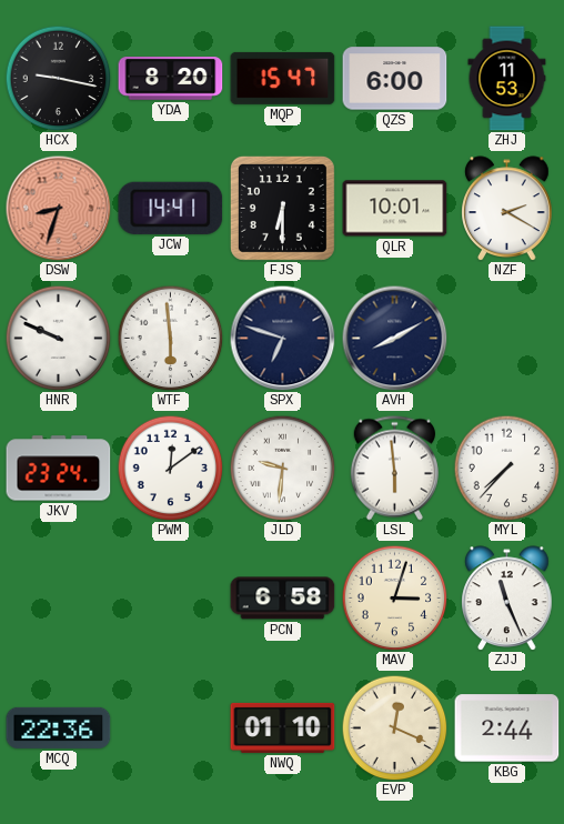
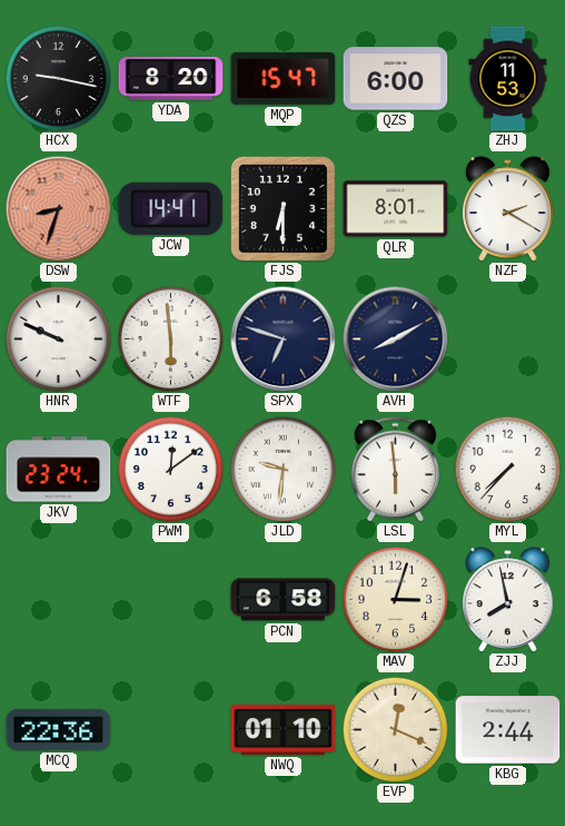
QLR: 10:01 -> 8:01 (396, 209)
ZJJ: 11:26 -> 7:58 (508, 600)
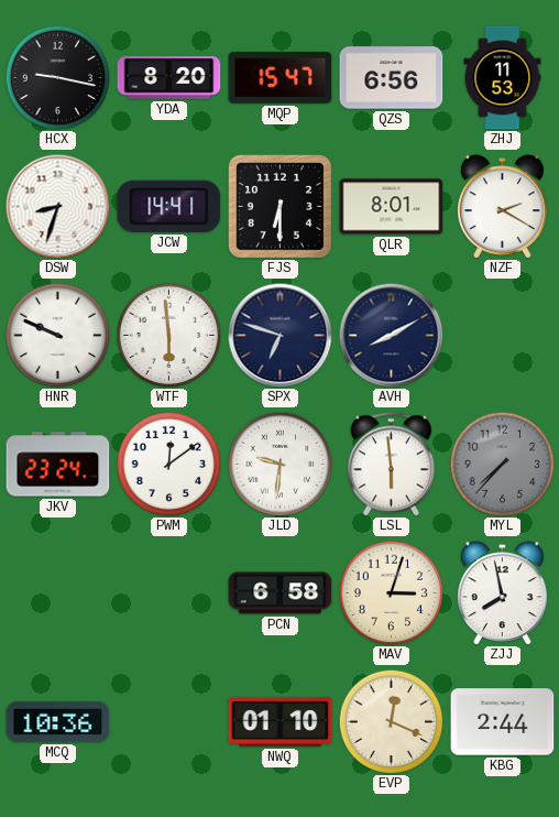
QZS: 6:00 -> 6:56 (392, 78)
DSW dial: salmon -> white (57, 206)
MYL dial: white -> grey (502, 464)
MCQ: 22:36 -> 10:36 (58, 721)
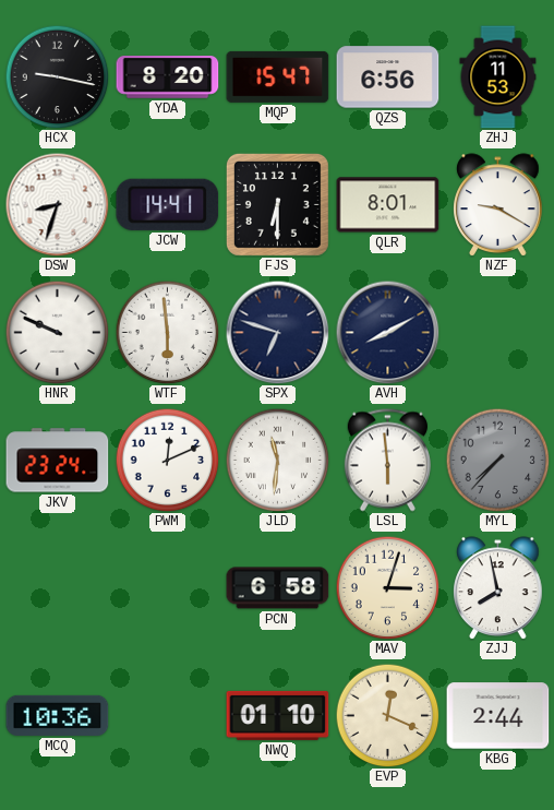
NZF: 2:20 -> 9:20 (498, 205)
PWM: 12:09 -> 12:11 (167, 460)
JLD: 9:31 -> 11:31 (277, 460)
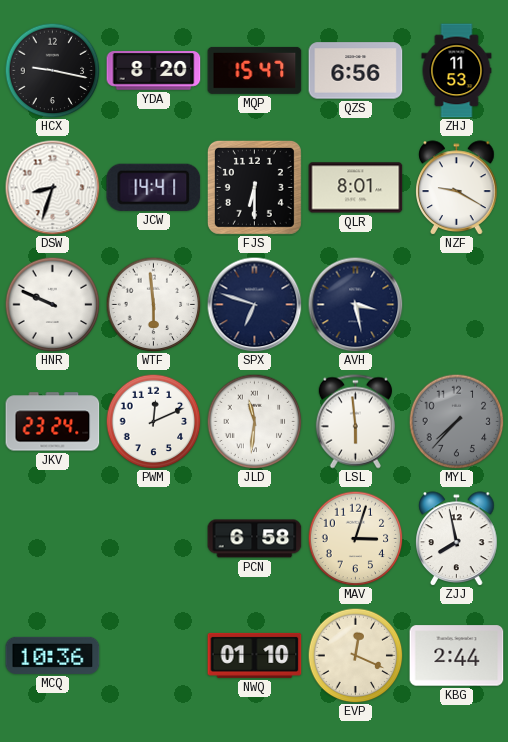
AVH: 8:10 -> 3:28 (355, 304)
